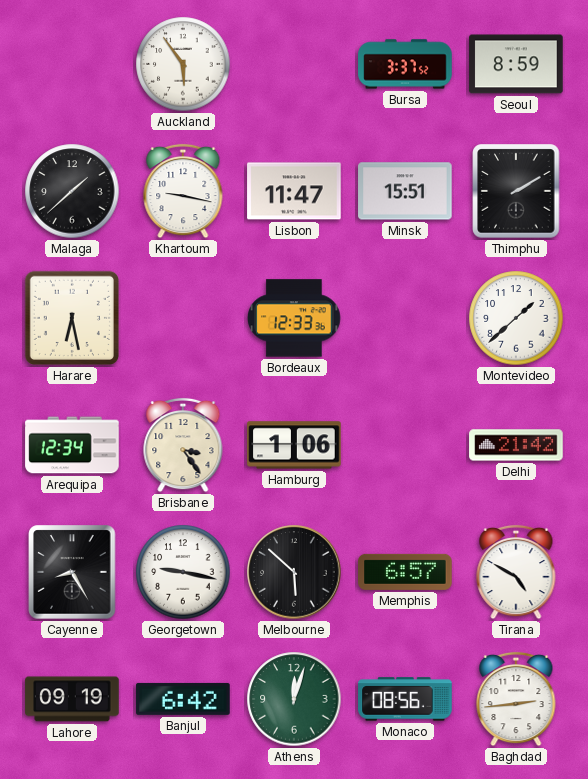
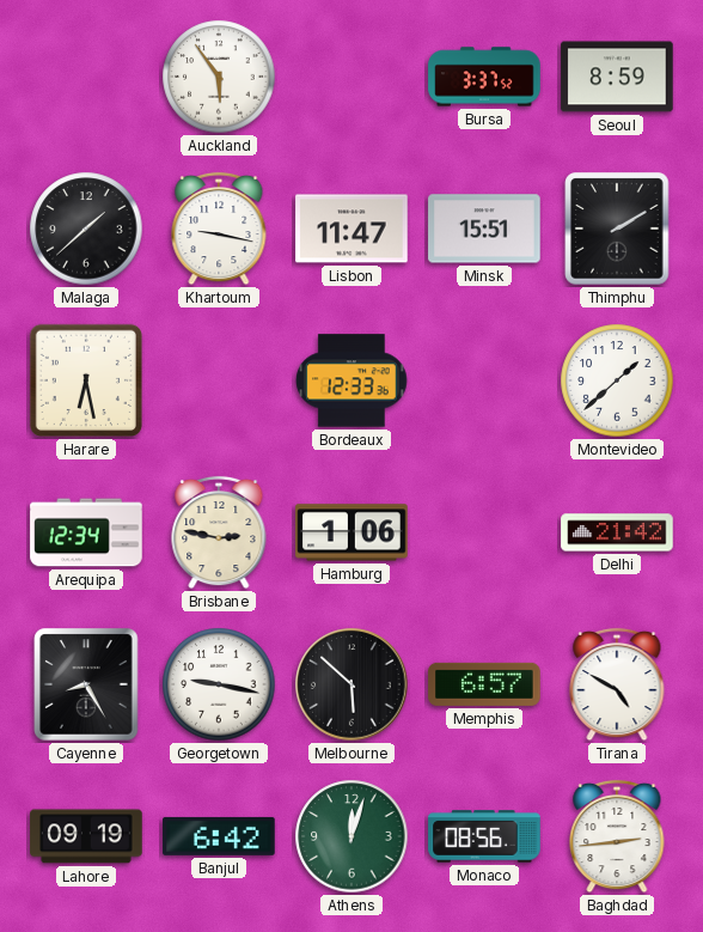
Brisbane: 3:24 -> 2:47 (219, 532)
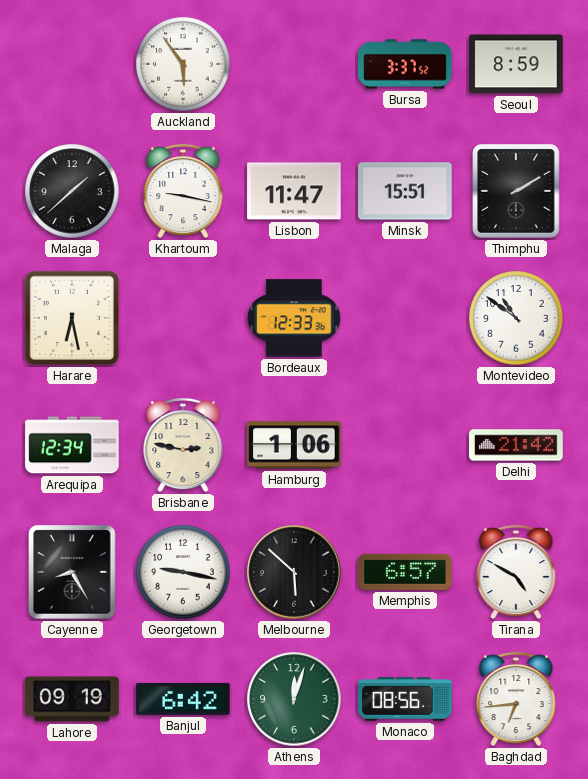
Montevideo: 1:38 -> 10:51 (516, 318)
Baghdad: 2:44 -> 6:44 (516, 699)
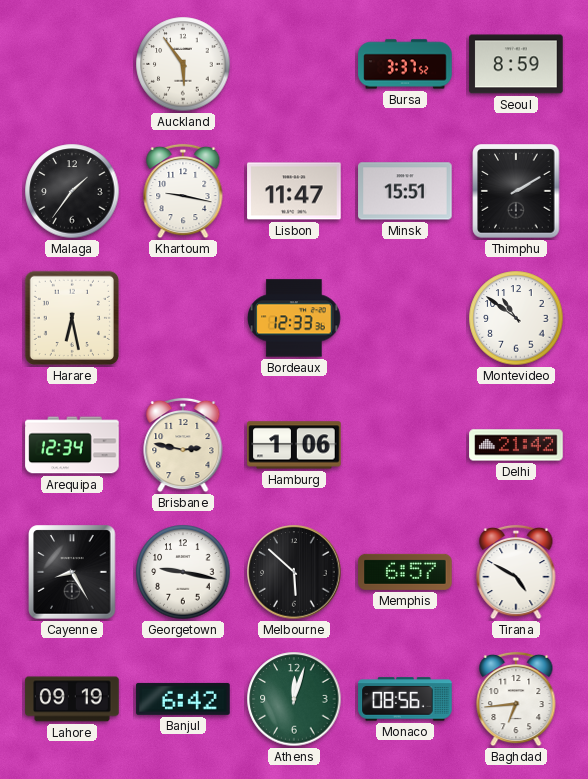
Malaga: 1:38 -> 1:36 (72, 191)
